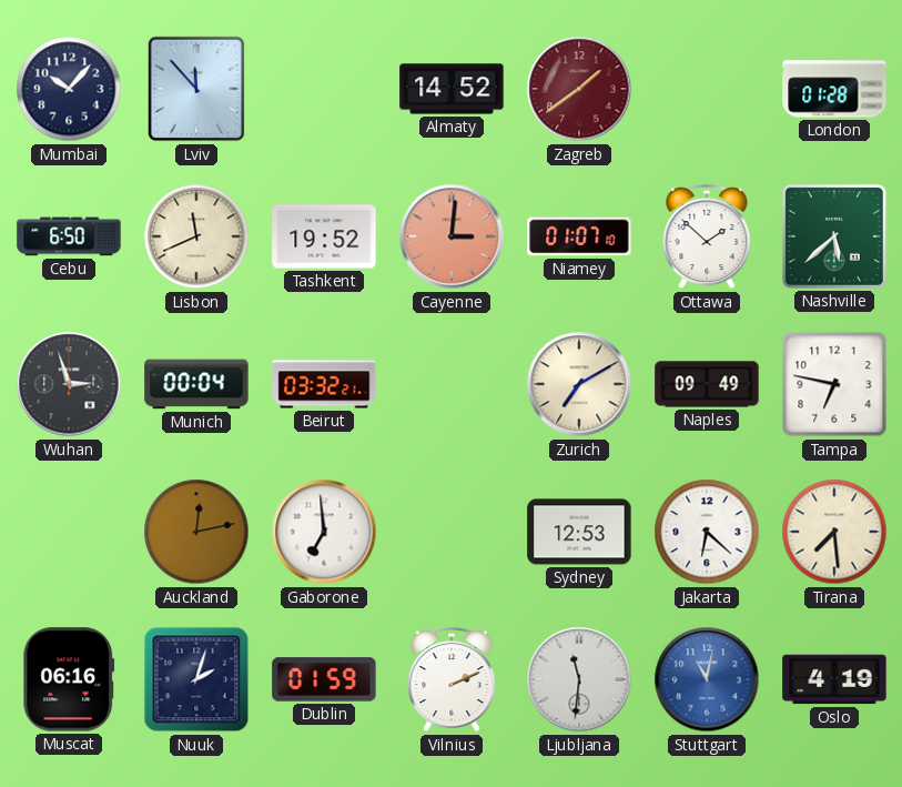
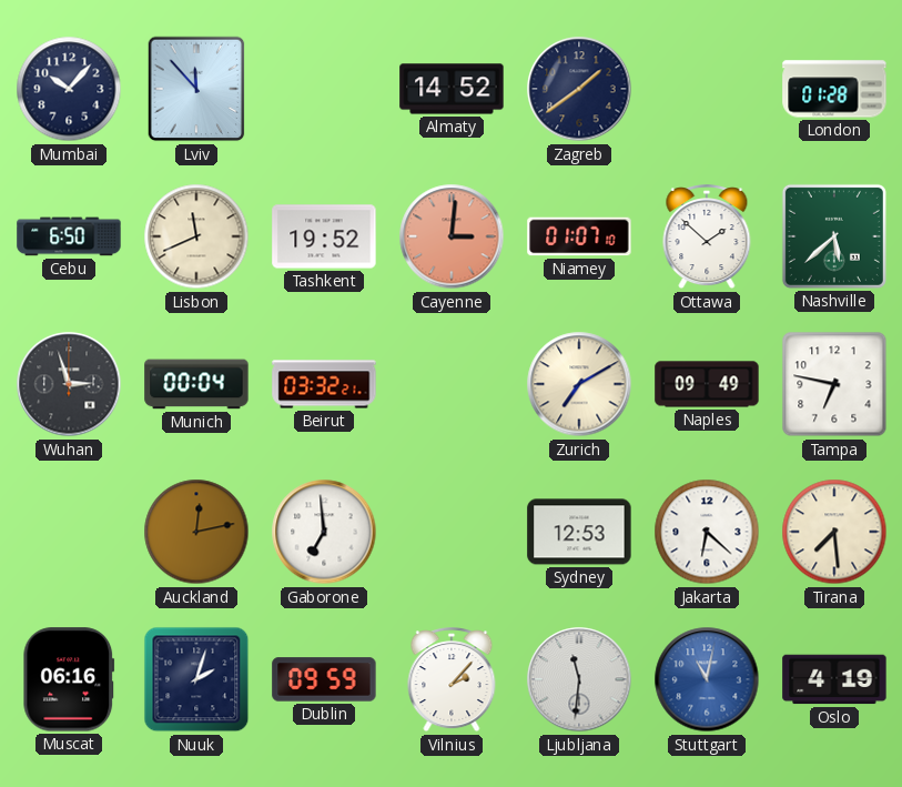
Zagreb dial: burgundy -> navy (579, 89)
Dublin: 01:59 -> 09:59 (324, 679)
Vilnius: 2:11 -> 2:07 (452, 680)
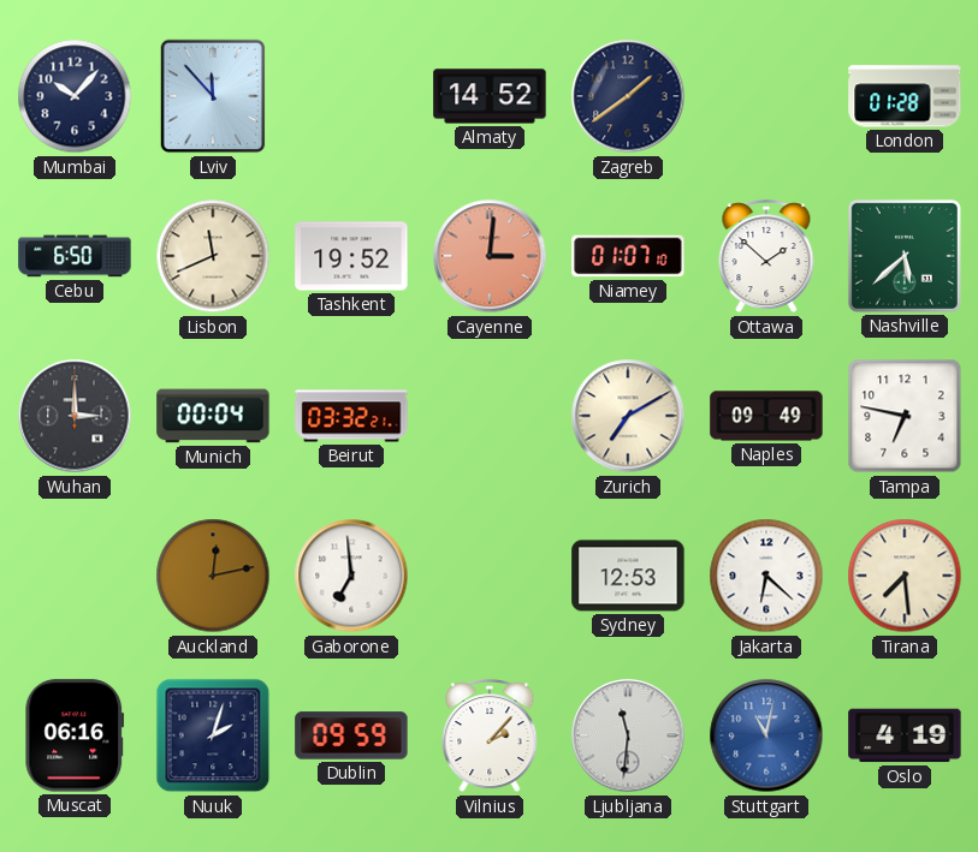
Wuhan: 2:57 -> 3:00 (75, 416)
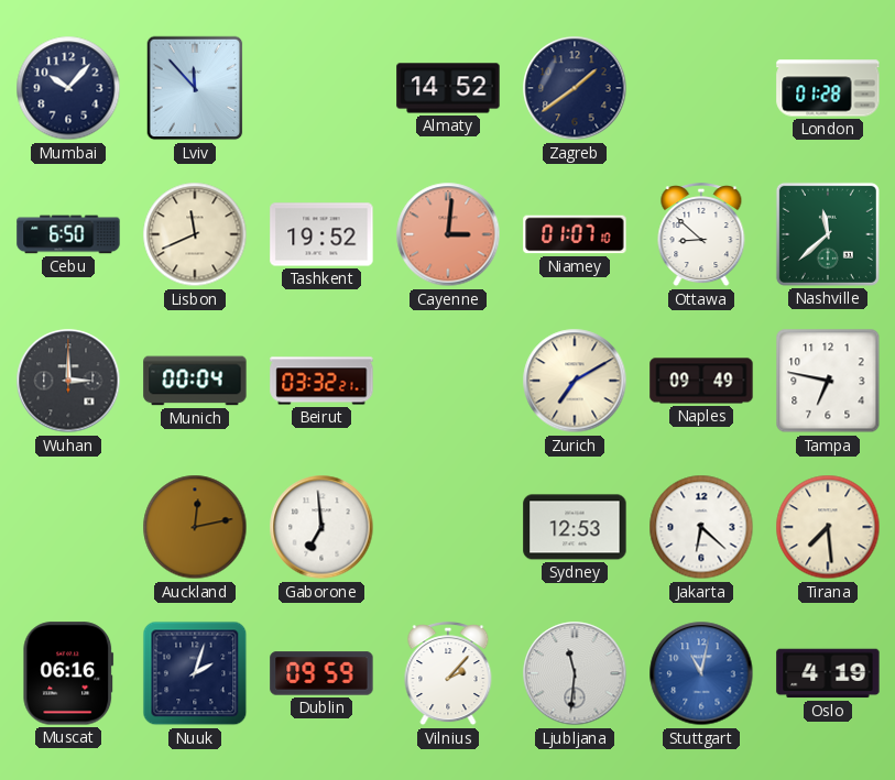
Ottawa: 1:52 -> 8:52 (701, 235)
Nashville: 5:38 -> 11:38 (828, 234)
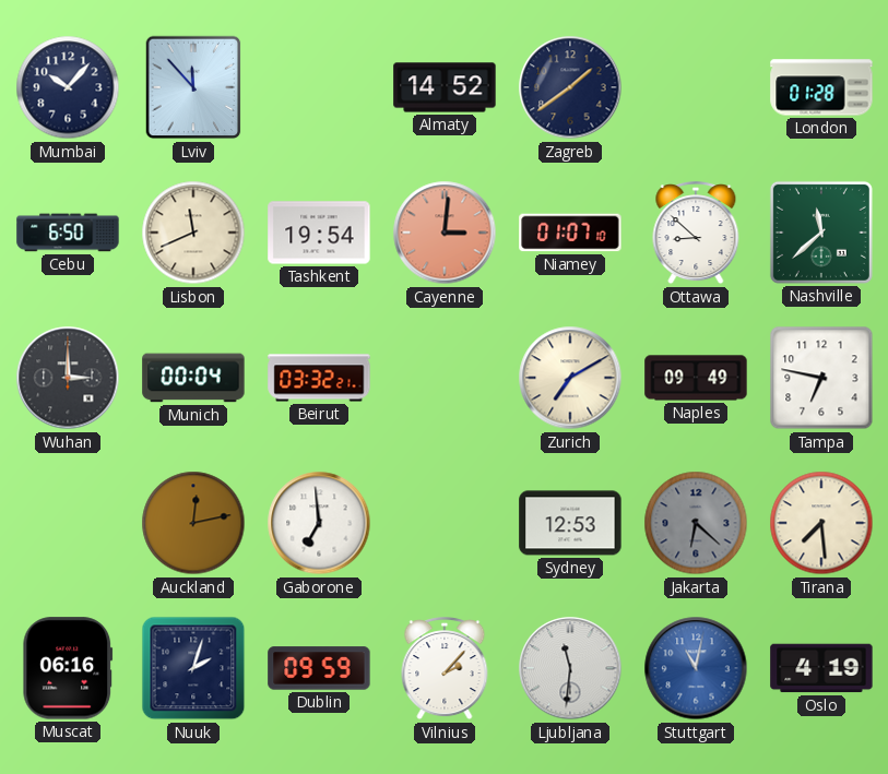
Tashkent: 19:52 -> 19:54 (319, 233)
Jakarta dial: white -> grey (696, 523)
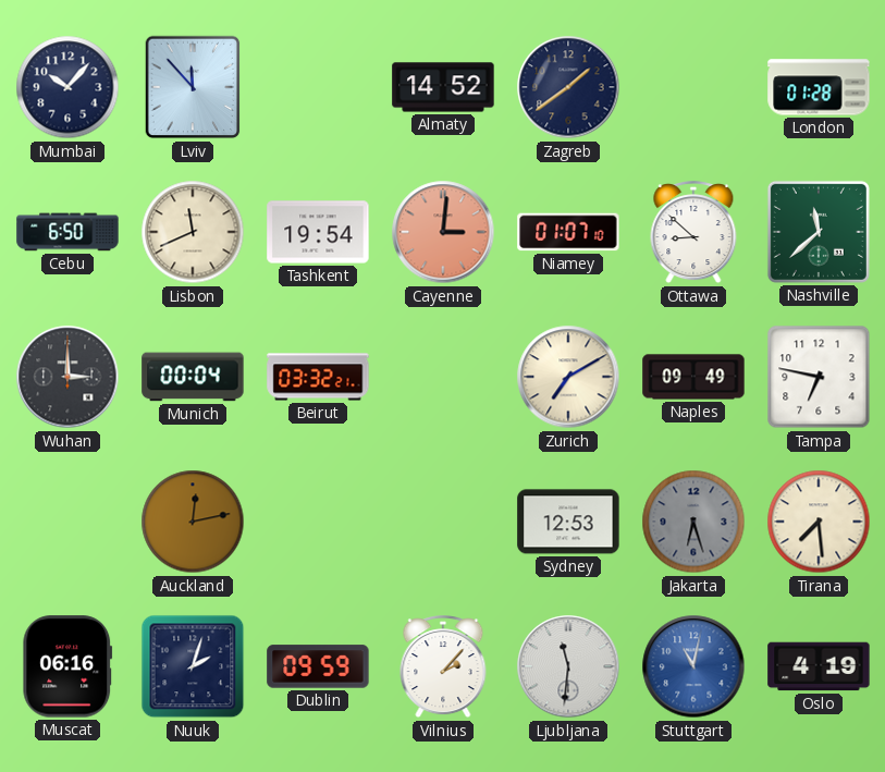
Gaborone: 6:59 -> none (319, 523)
Jakarta: 6:22 -> 6:27 (693, 522)
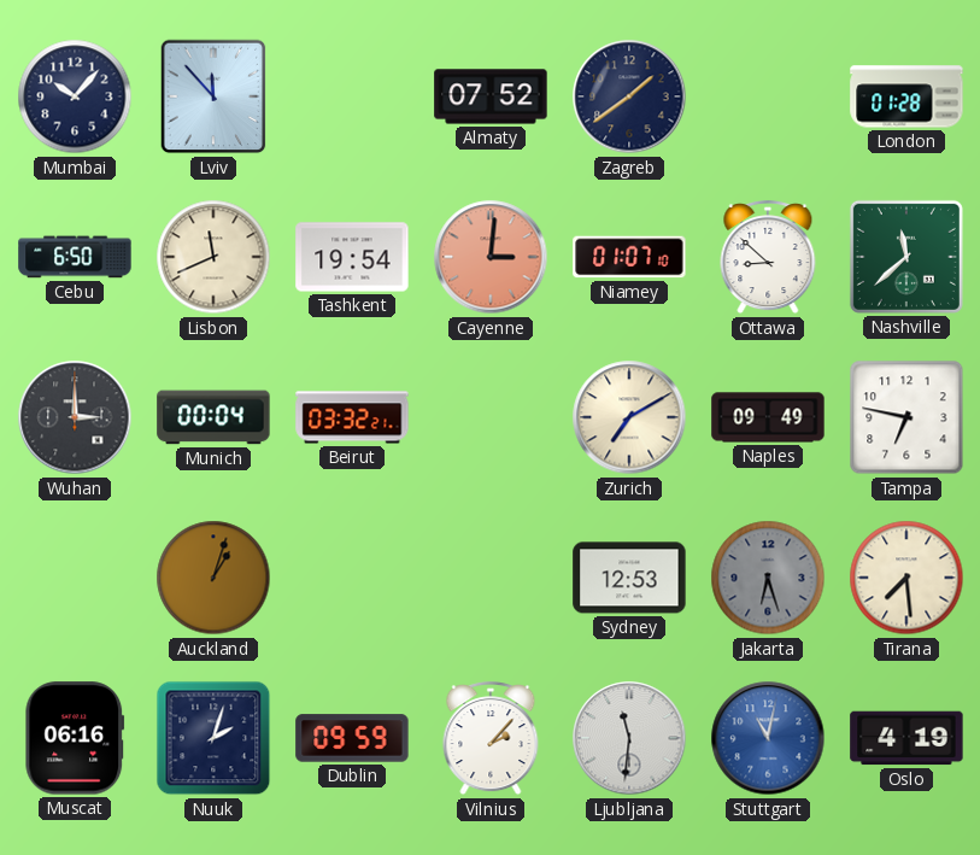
Almaty: 14:52 -> 07:52 (491, 96)
Auckland: 12:13 -> 1:03 (213, 578)
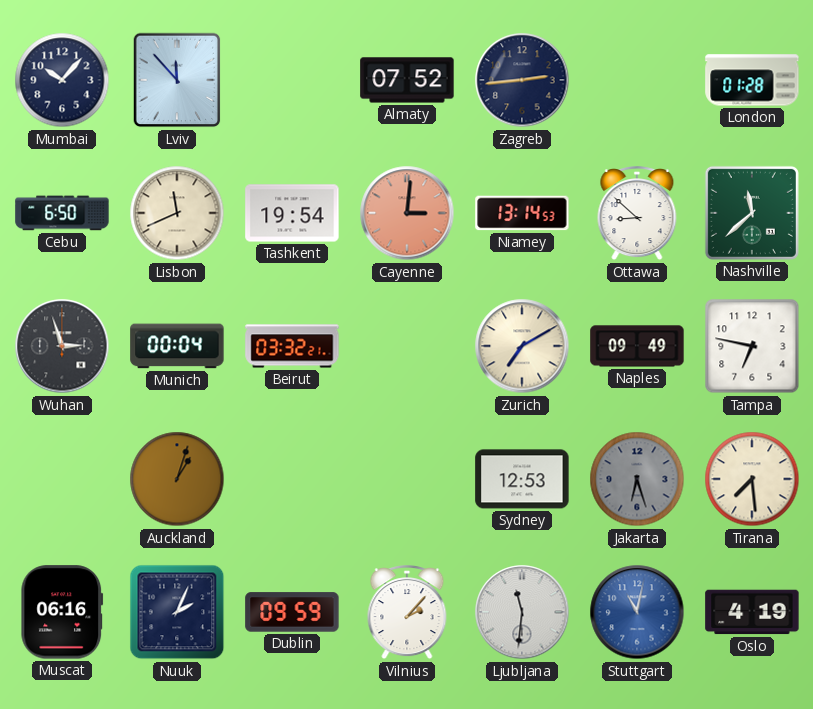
Zagreb: 1:39 -> 2:44 (522, 80)
Niamey: 01:07 -> 13:14 (522, 213)
Wuhan: 3:00 -> 2:57 (62, 346)
Nuuk: 2:03 -> 2:04 (177, 612)
